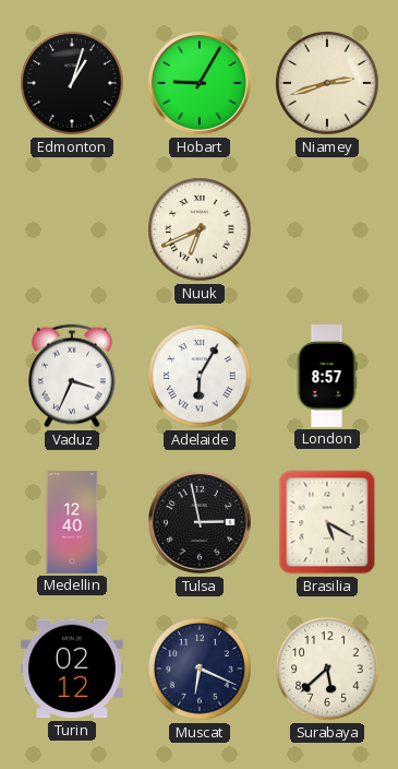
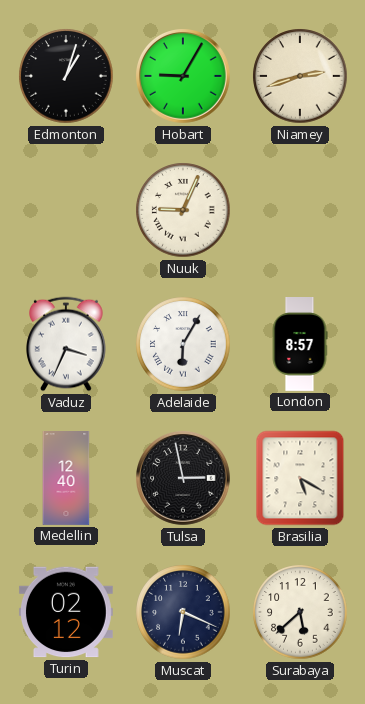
Nuuk: 6:41 -> 9:04 (183, 210)
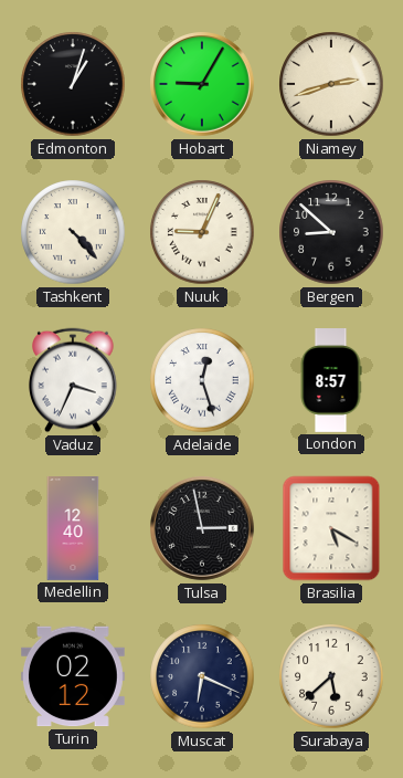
Tashkent: none -> 4:23 (73, 232)
Bergen: none -> 8:52 (331, 232)
Adelaide: 6:05 -> 12:27 (202, 380)
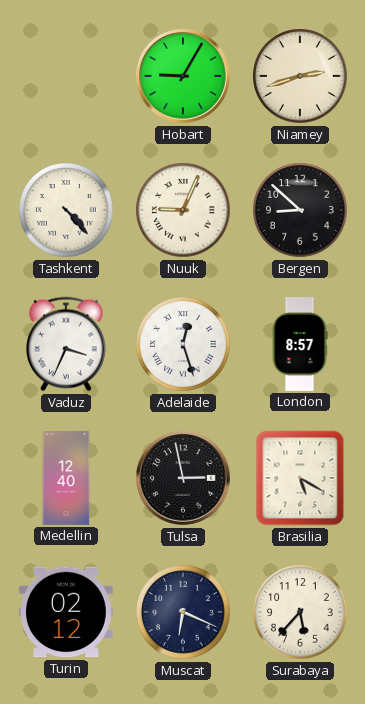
Edmonton: 1:03 -> none (73, 84)
Surabaya: 5:38 -> 5:37 (300, 612)
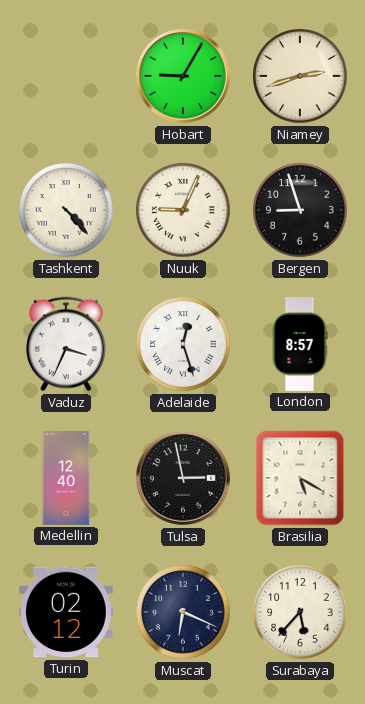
Bergen: 8:52 -> 8:57 (300, 210)
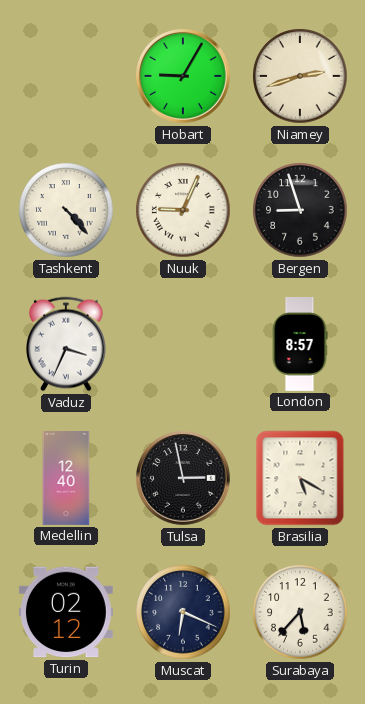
Adelaide: 12:27 -> none (183, 344)
